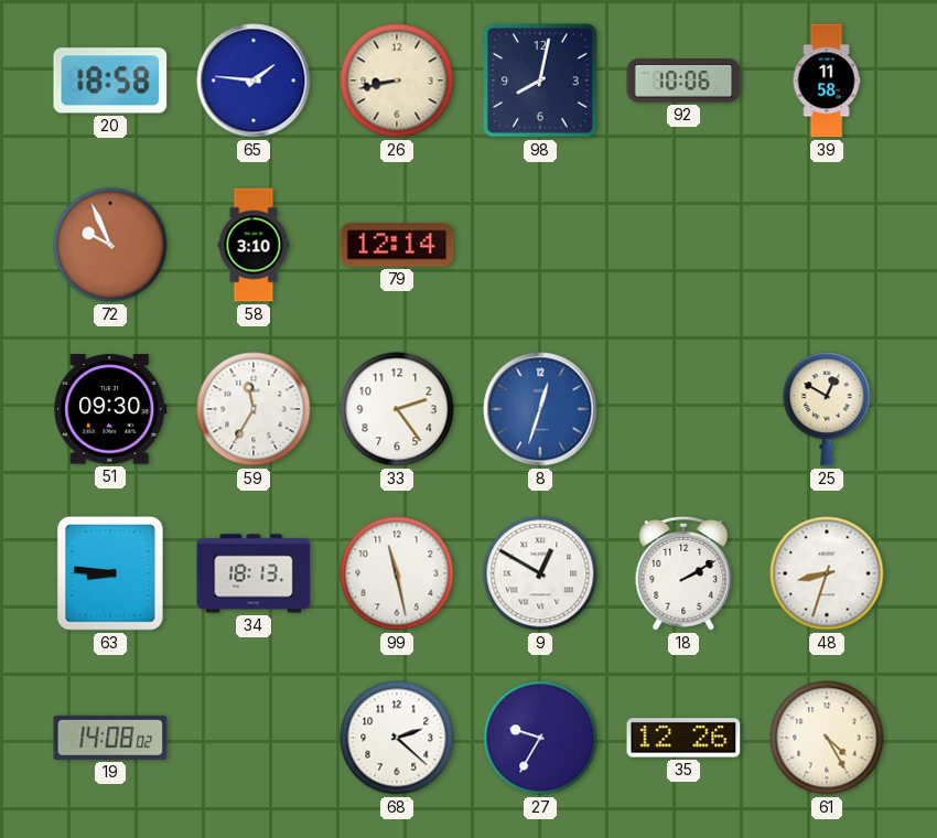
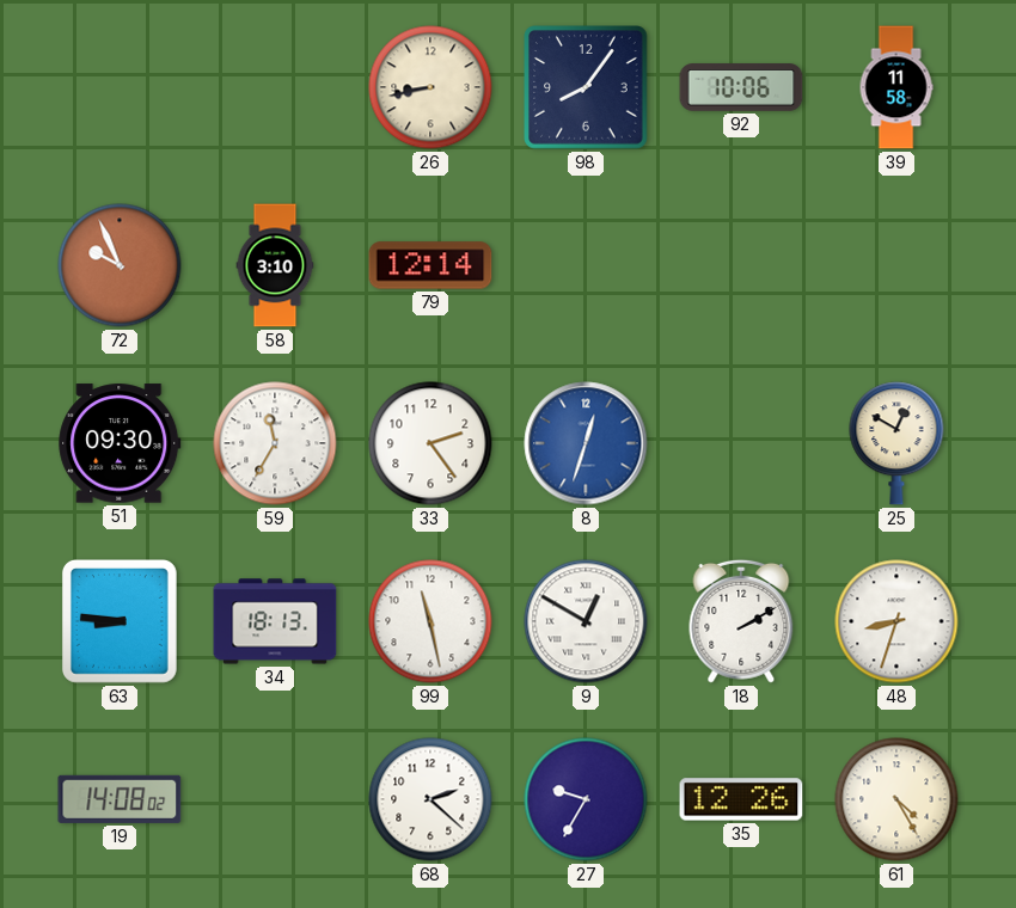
20: 18:58 -> none (110, 80)
65: 1:46 -> none (254, 80)
98: 8:02 -> 8:06 (586, 87)
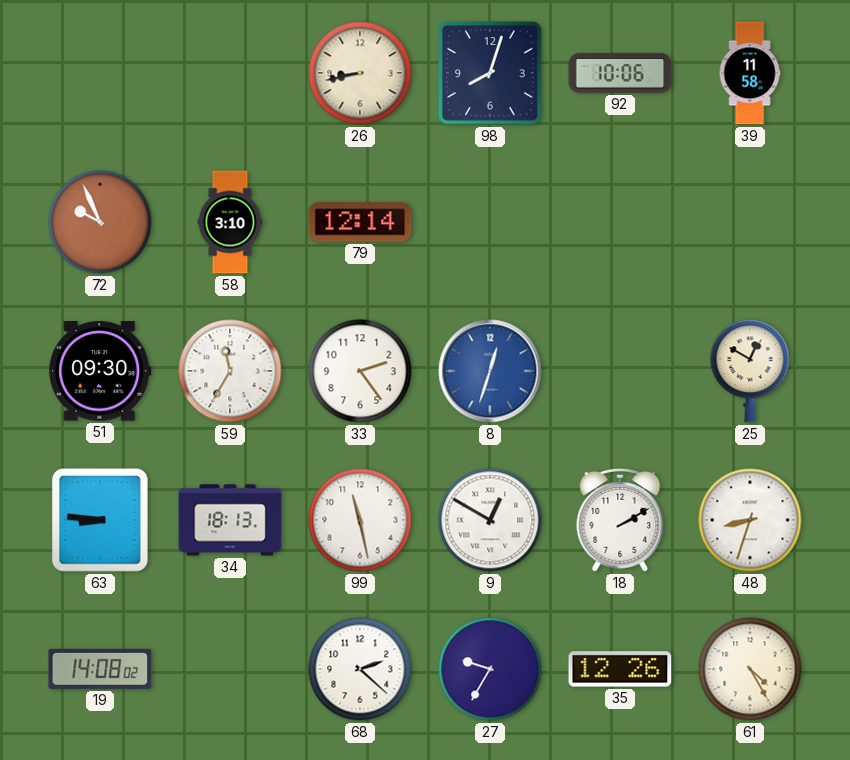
98: 8:06 -> 8:03 (490, 73)
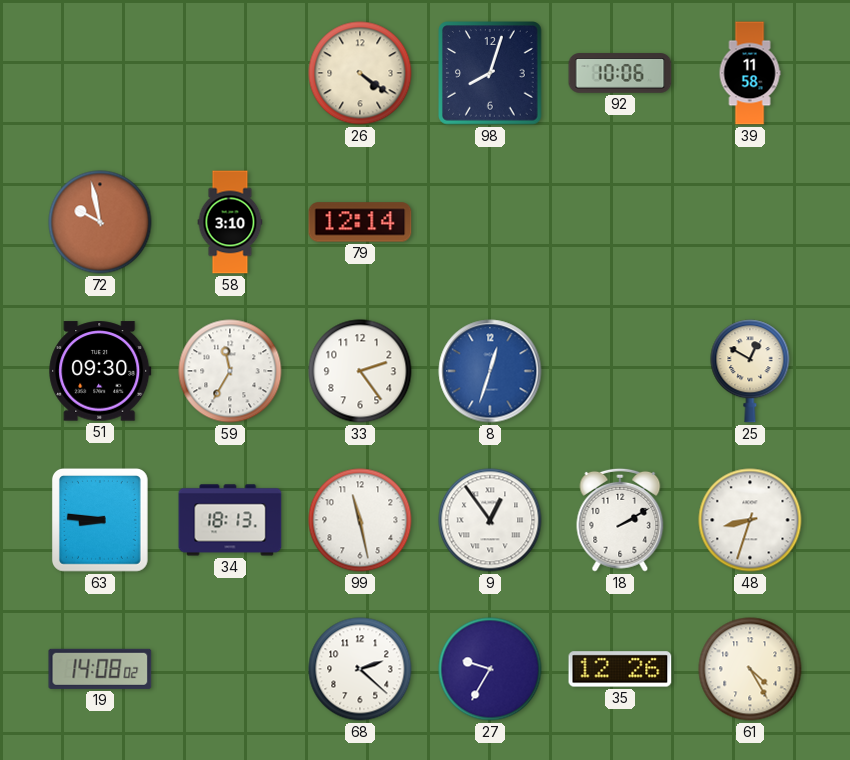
26: 8:43 -> 4:21 (360, 73)
72: 9:56 -> 9:58 (100, 222)
9: 12:50 -> 12:54 (490, 520)
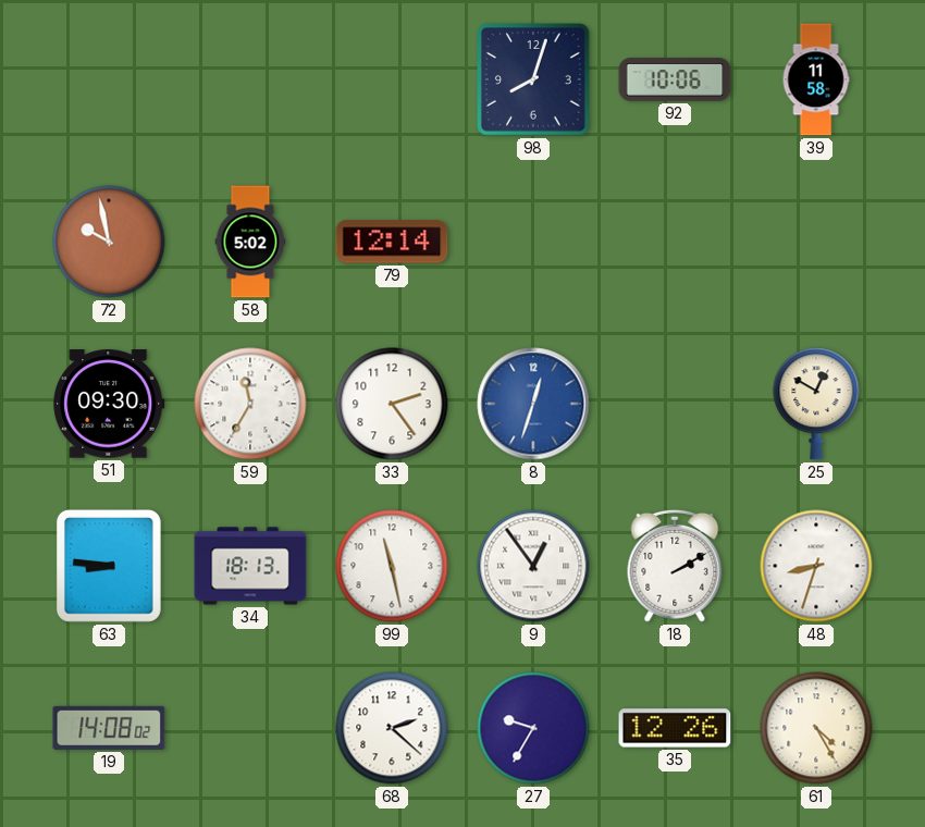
26: 4:21 -> none (360, 73)
58: 3:10 -> 5:02 (250, 242)
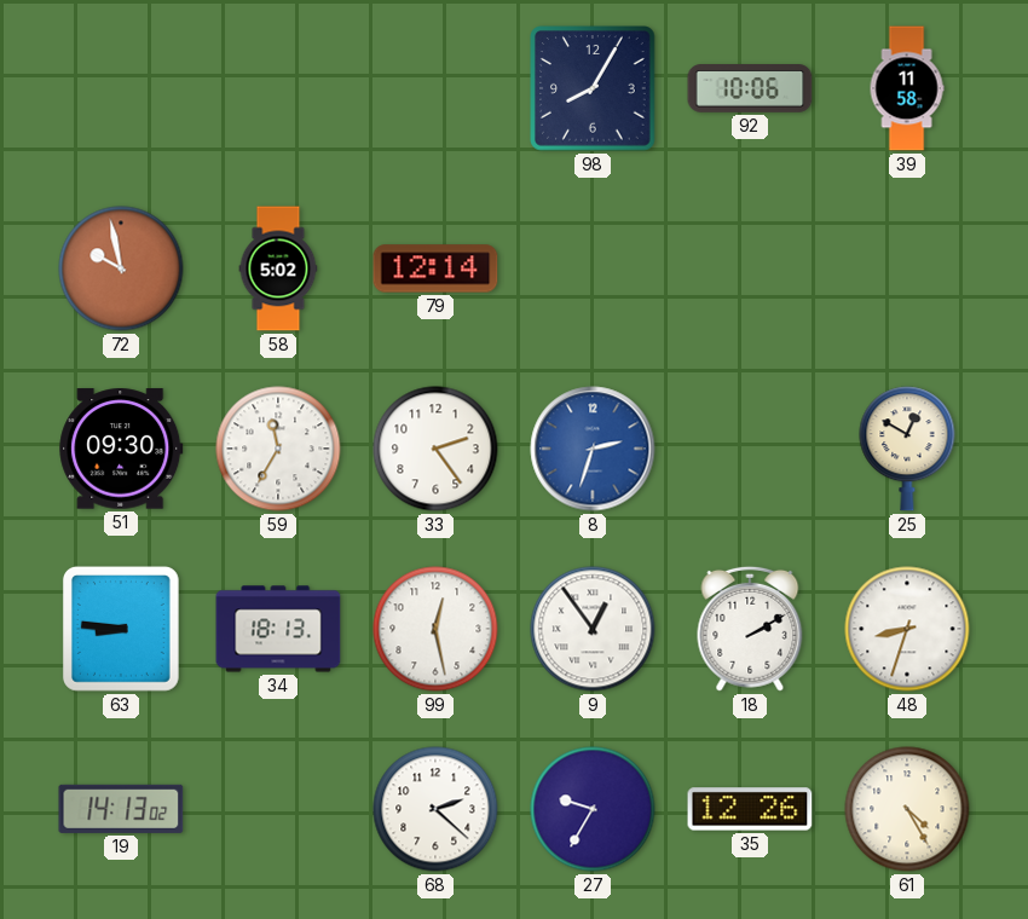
98: 8:03 -> 8:05 (593, 88)
8: 12:33 -> 2:33 (593, 449)
99: 11:28 -> 12:28 (435, 629)
19: 14:08 -> 14:13 (121, 809)
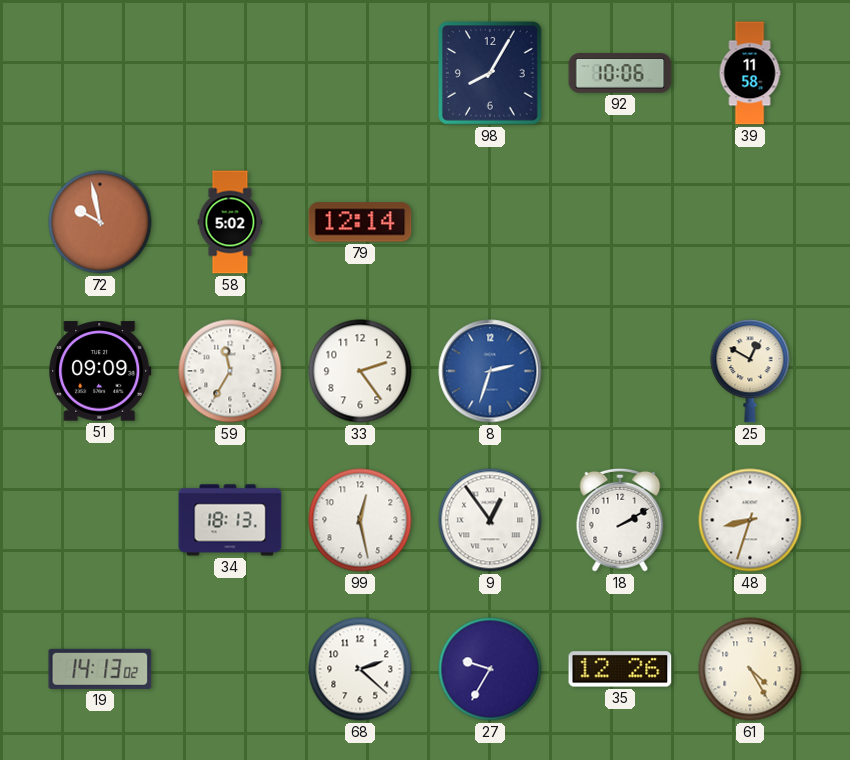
51: 09:30 -> 09:09 (100, 371)
63: 8:46 -> none (121, 629)
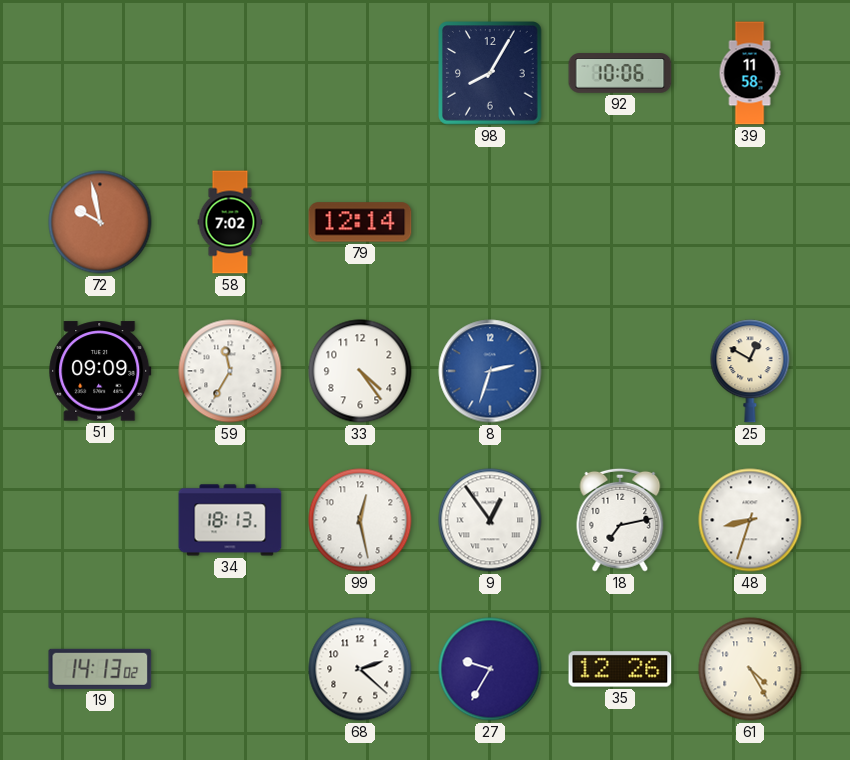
58: 5:02 -> 7:02 (230, 222)
33: 2:24 -> 4:24 (360, 371)
18: 2:10 -> 7:13 (620, 520)
